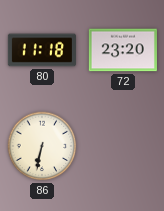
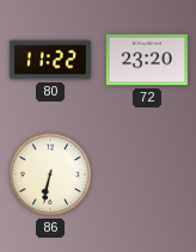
80: 11:18 -> 11:22 (50, 60)
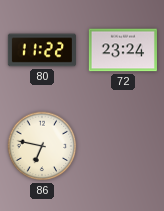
72: 23:20 -> 23:24 (123, 50)
86: 6:32 -> 6:47 (42, 146)
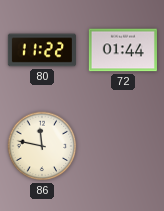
72: 23:24 -> 01:44 (123, 50)
86: 6:47 -> 11:47 (42, 146)
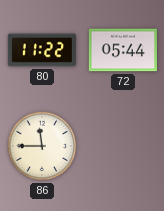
72: 01:44 -> 05:44 (123, 50)
86: 11:47 -> 11:45 (42, 146)
